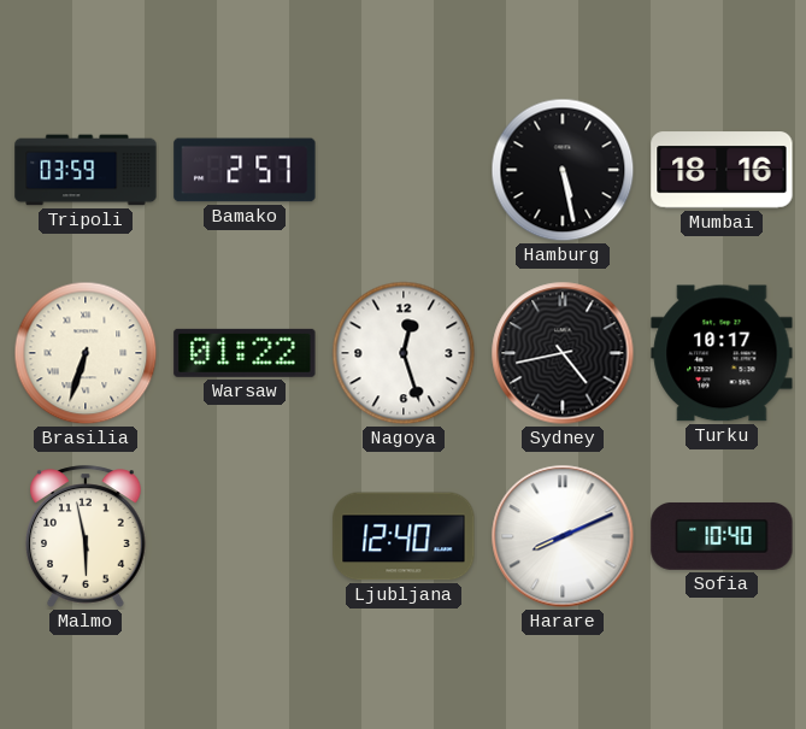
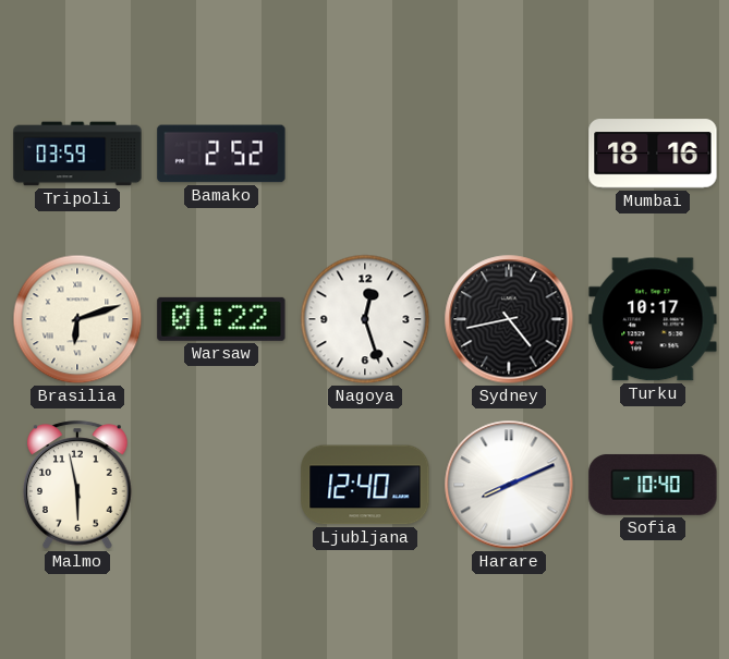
Bamako: 2:57 -> 2:52 (221, 154)
Hamburg: 5:28 -> none (563, 170)
Brasilia: 6:33 -> 6:12 (77, 319)
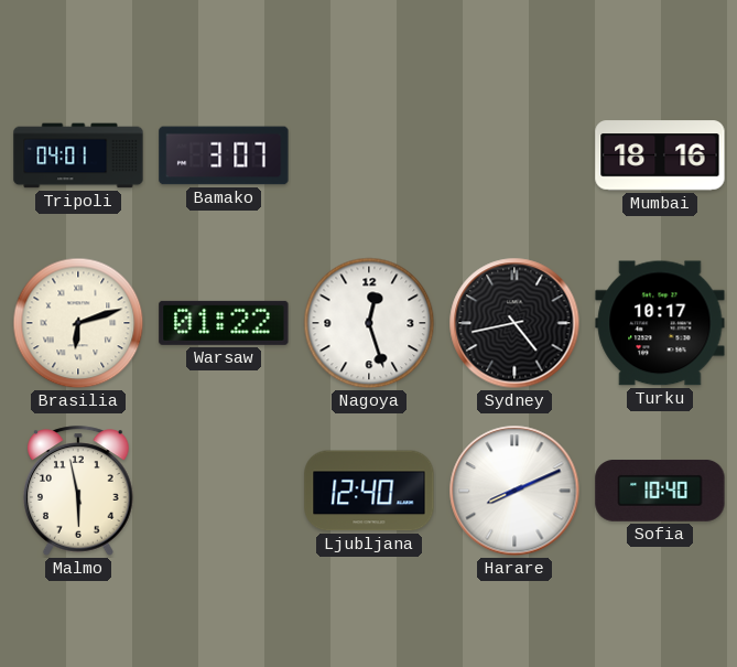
Tripoli: 03:59 -> 04:01 (78, 155)
Bamako: 2:52 -> 3:07 (224, 155)
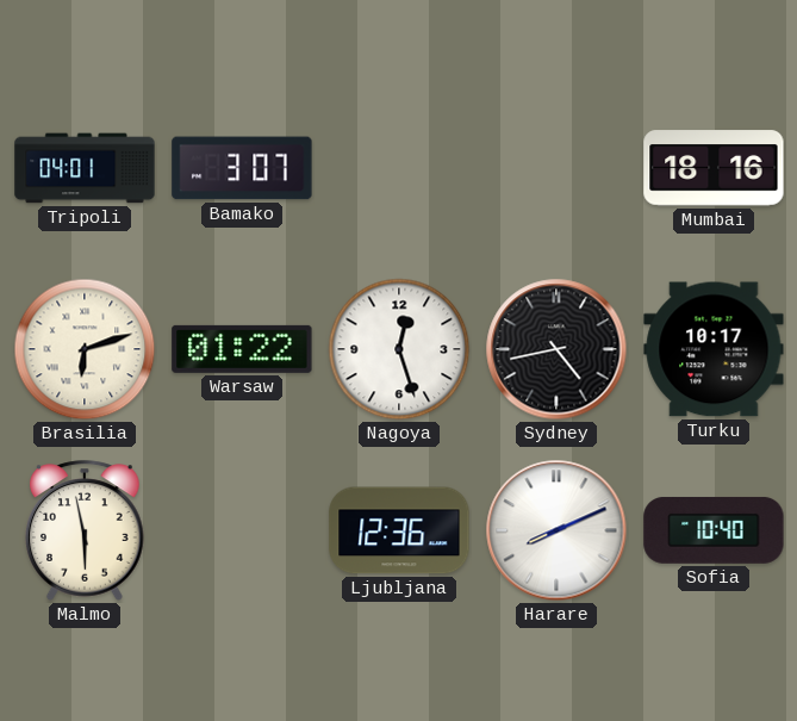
Ljubljana: 12:40 -> 12:36 (399, 530)
